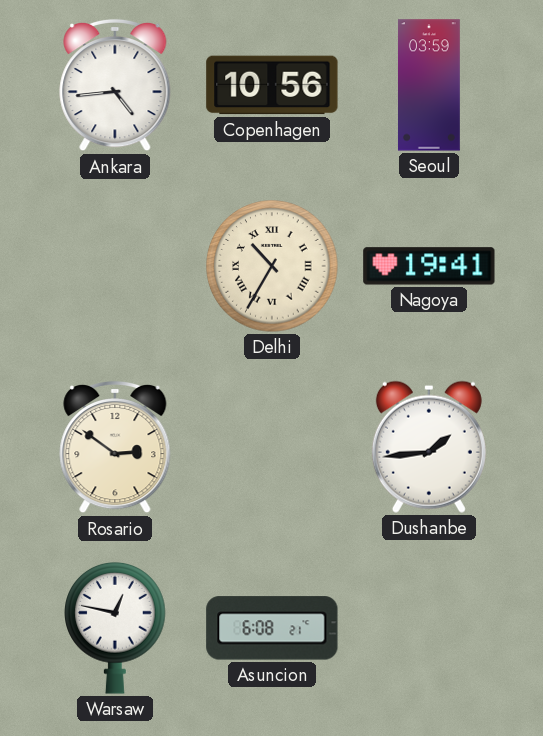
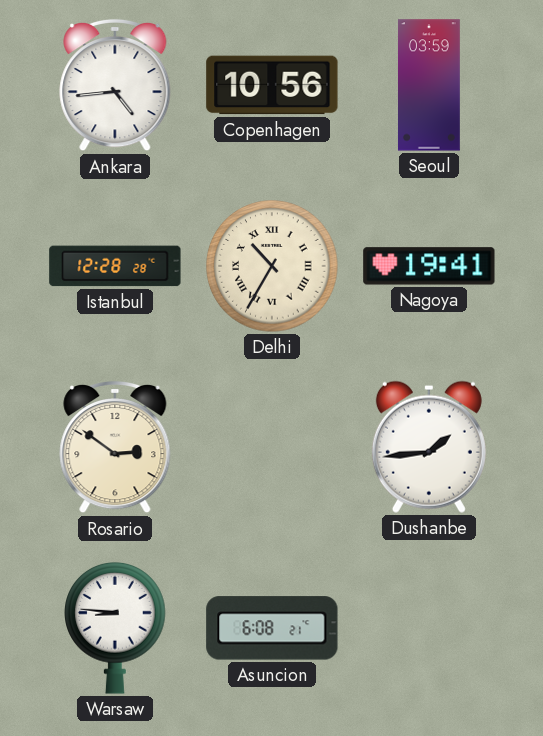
Istanbul: none -> 12:28 (115, 266)
Warsaw: 12:47 -> 8:46 (115, 629)
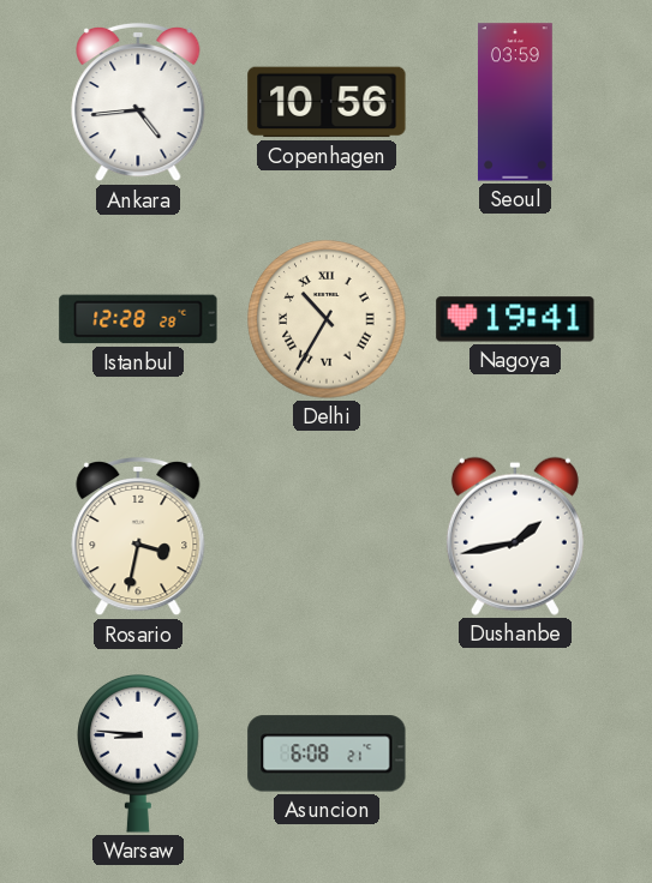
Rosario: 2:51 -> 3:32 (138, 536)
Dushanbe: 1:44 -> 1:43 (515, 536)
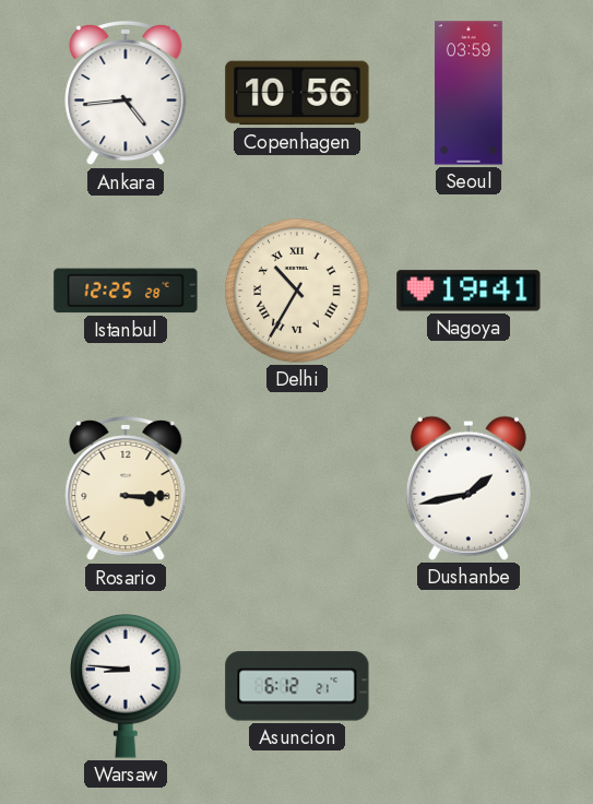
Istanbul: 12:28 -> 12:25 (126, 291)
Rosario: 3:32 -> 3:15 (126, 488)
Asuncion: 6:08 -> 6:12 (297, 686)
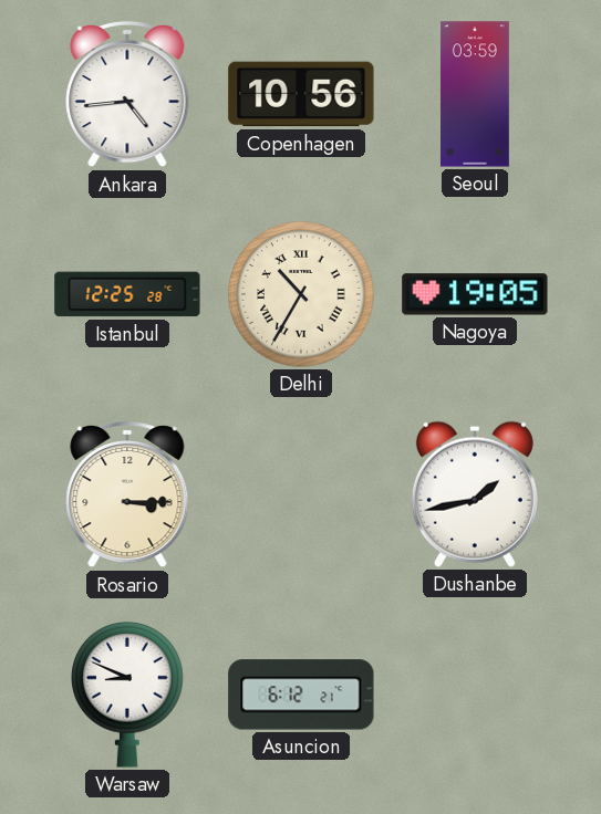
Nagoya: 19:41 -> 19:05 (475, 294)
Warsaw: 8:46 -> 8:49 (127, 696)
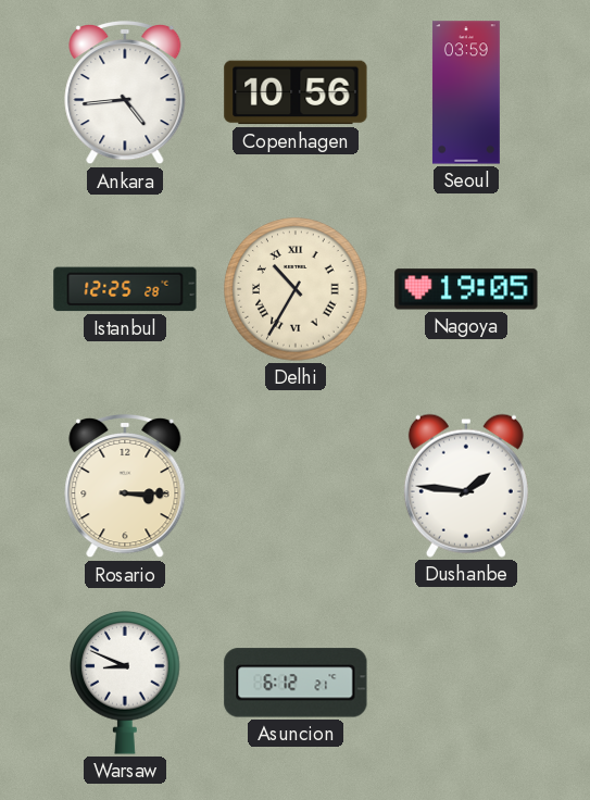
Dushanbe: 1:43 -> 1:46 (466, 486)
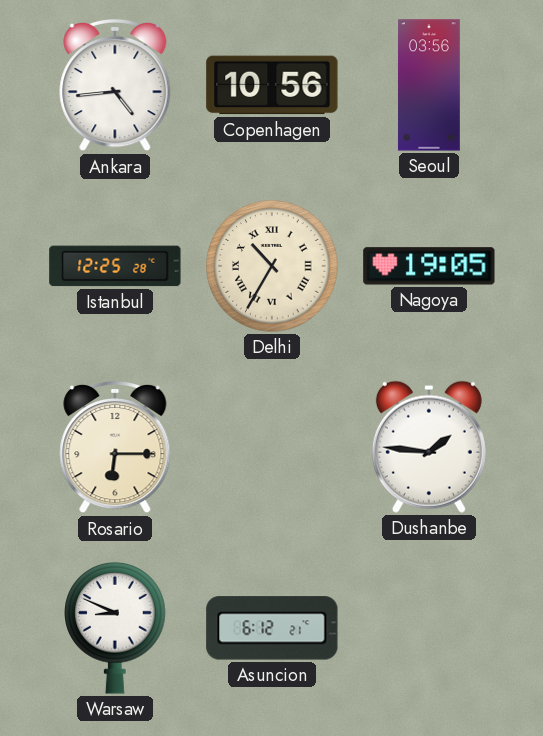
Seoul: 03:59 -> 03:56 (429, 85)
Rosario: 3:15 -> 6:15 (115, 447)
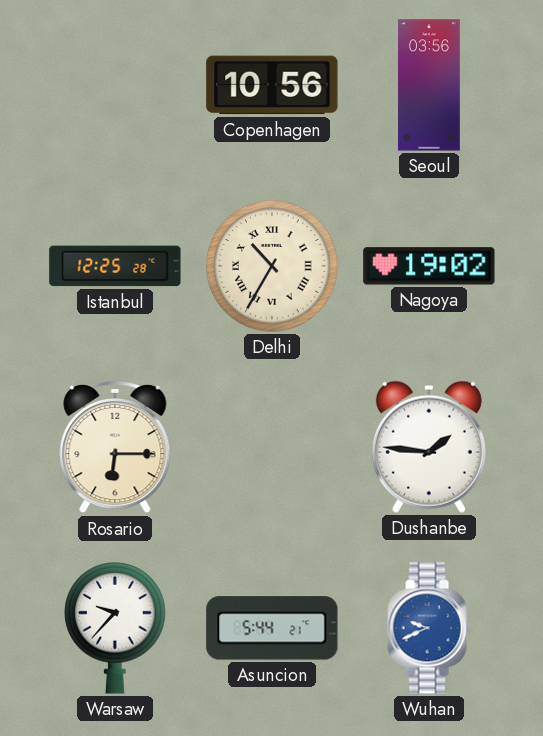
Ankara: 4:44 -> none (115, 85)
Nagoya: 19:05 -> 19:02 (429, 266)
Warsaw: 8:49 -> 9:37 (115, 629)
Asuncion: 6:12 -> 5:44 (272, 628)
Wuhan: none -> 9:41 (429, 628)
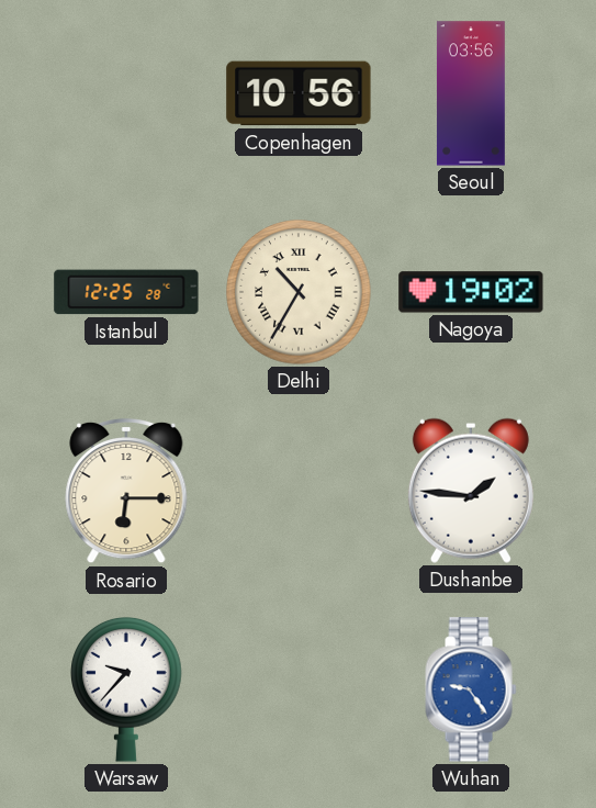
Asuncion: 5:44 -> none (272, 628)
Wuhan: 9:41 -> 9:24 (471, 689)
